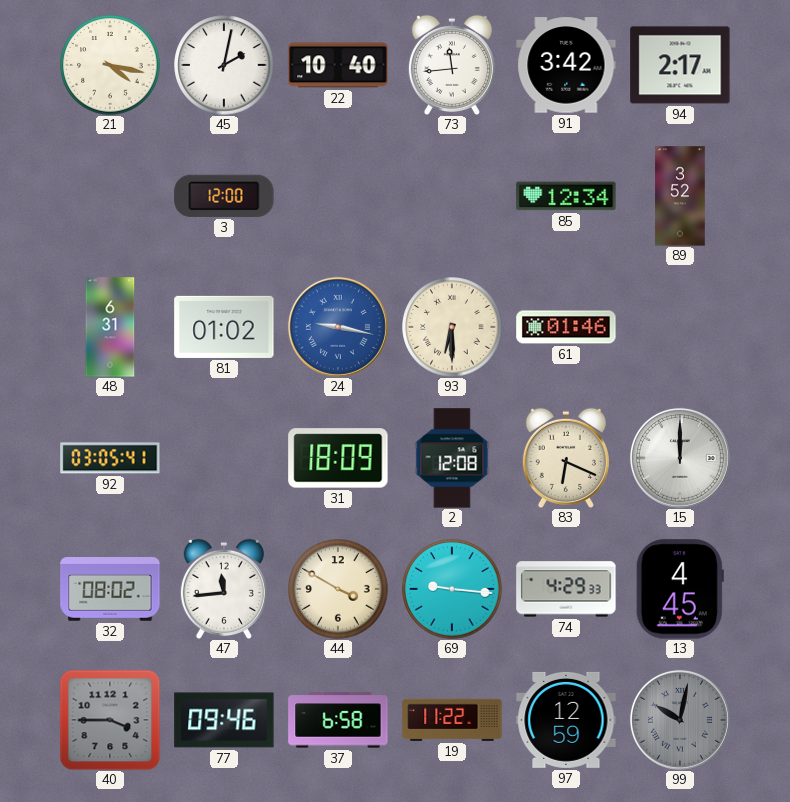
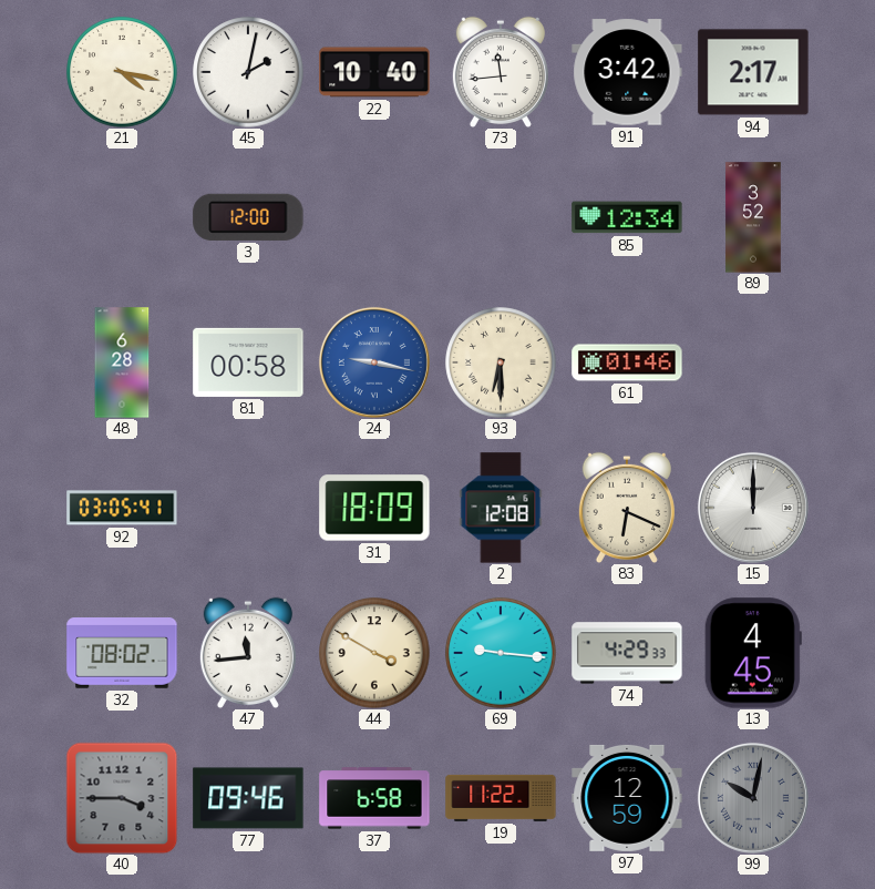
48: 6:31 -> 6:28 (122, 362)
81: 01:02 -> 00:58 (248, 362)
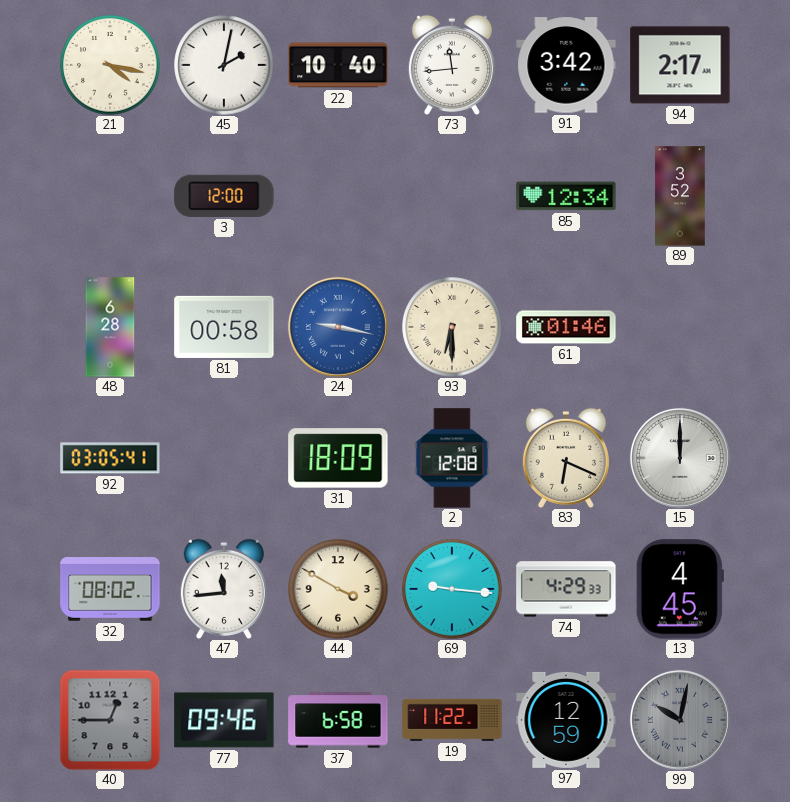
40: 3:45 -> 12:45 (110, 720)
